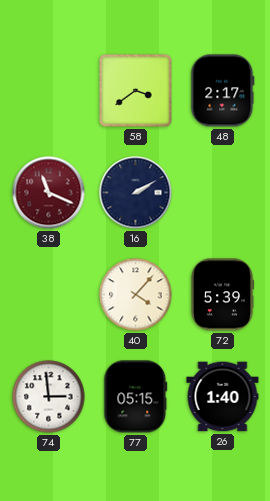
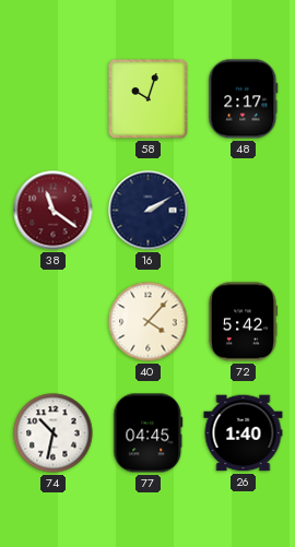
58: 3:39 -> 10:03 (149, 99)
38: 11:19 -> 11:21 (54, 211)
72: 5:39 -> 5:42 (243, 322)
74: 2:59 -> 10:32 (54, 433)
77: 05:15 -> 04:45 (149, 433)
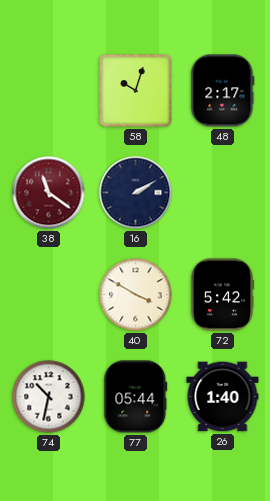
40: 4:07 -> 3:50 (136, 295)
77: 04:45 -> 05:44 (136, 397)
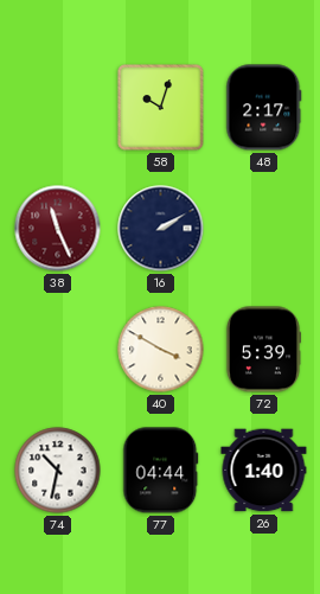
38: 11:21 -> 11:26 (58, 229)
72: 5:42 -> 5:39 (263, 350)
77: 05:44 -> 04:44 (161, 471)
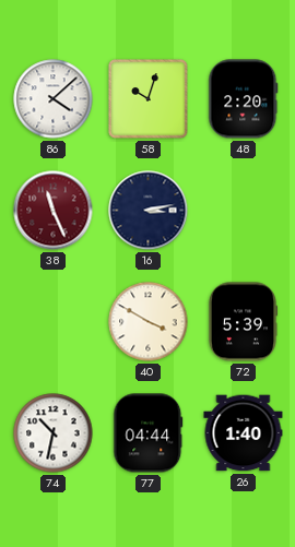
86: none -> 4:08 (54, 99)
48: 2:17 -> 2:20 (244, 99)
16: 2:10 -> 3:13 (149, 211)
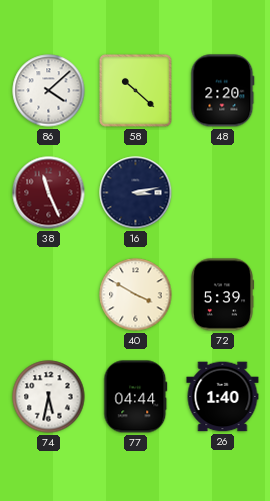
58: 10:03 -> 10:22 (136, 91)
74: 10:32 -> 5:32 (49, 397)
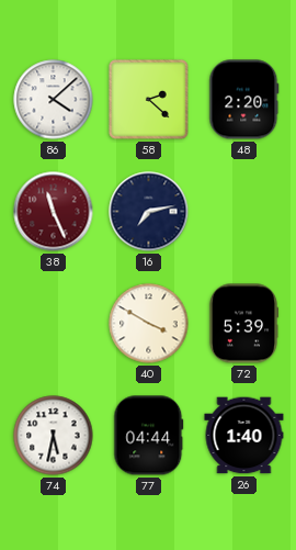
58: 10:22 -> 2:22 (149, 100)
16: 3:13 -> 7:13 (149, 212)
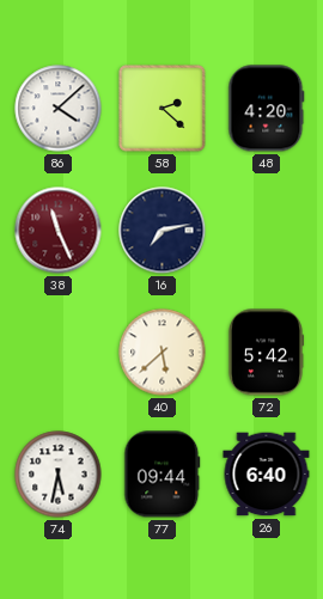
48: 2:20 -> 4:20 (267, 109)
40: 3:50 -> 5:38 (163, 353)
72: 5:39 -> 5:42 (266, 353)
77: 04:44 -> 09:44 (163, 475)
26: 1:40 -> 6:40 (267, 475)
